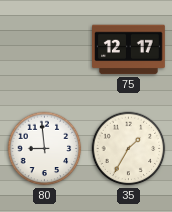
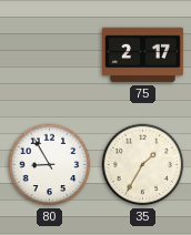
75: 12:17 -> 2:17 (143, 55)
80: 8:59 -> 8:55 (50, 165)
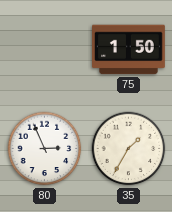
75: 2:17 -> 1:50 (129, 50)
80: 8:55 -> 2:56 (45, 149)
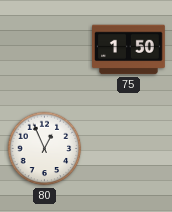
80: 2:56 -> 12:56 (45, 149)
35: 1:35 -> none (129, 149)
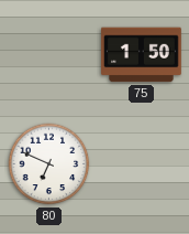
80: 12:56 -> 6:49 (49, 164)
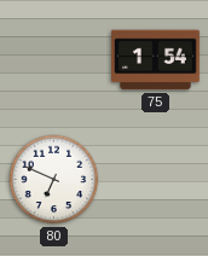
75: 1:50 -> 1:54 (156, 60)
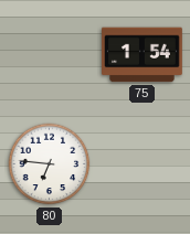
80: 6:49 -> 6:46 (50, 164)
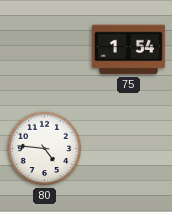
80: 6:46 -> 4:46 (45, 149)
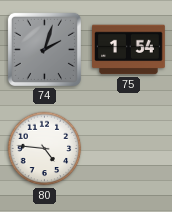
74: none -> 2:03 (44, 49)
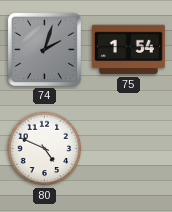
80: 4:46 -> 4:49 (45, 149)
